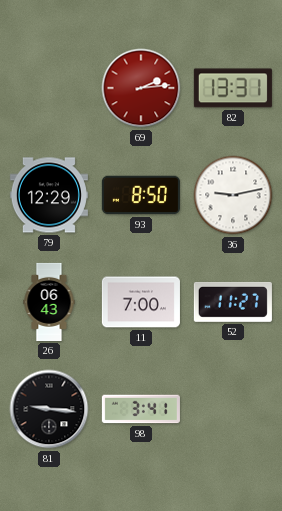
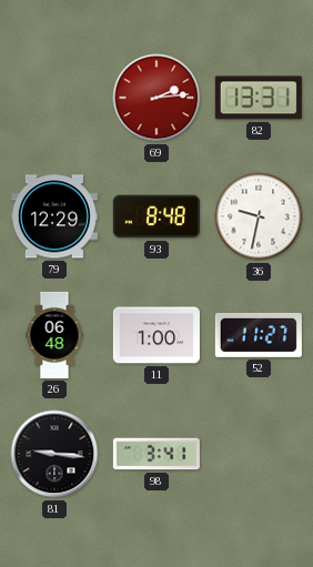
93: 8:50 -> 8:48 (156, 216)
36: 9:13 -> 9:32 (259, 216)
26: 06:43 -> 06:48 (54, 335)
11: 7:00 -> 1:00 (156, 335)
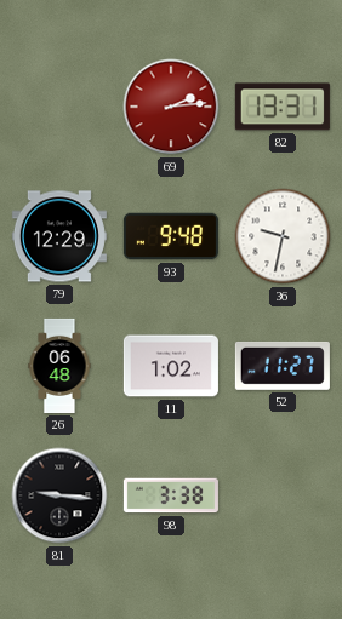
93: 8:48 -> 9:48 (171, 236)
11: 1:00 -> 1:02 (171, 366)
98: 3:41 -> 3:38 (171, 495)
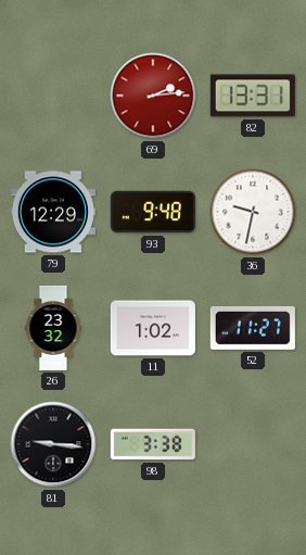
26: 06:48 -> 23:32 (53, 328)
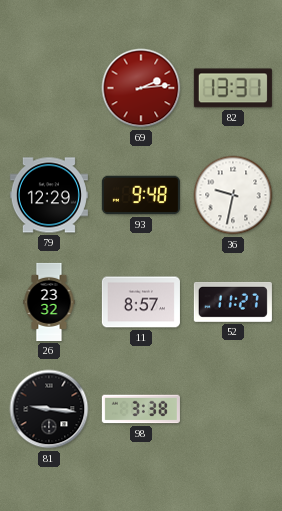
11: 1:02 -> 8:57 (141, 302)
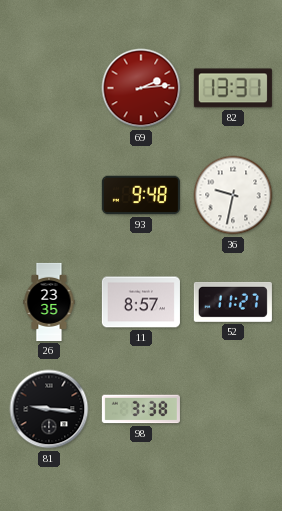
79: 12:29 -> none (49, 195)
26: 23:32 -> 23:35 (49, 302)
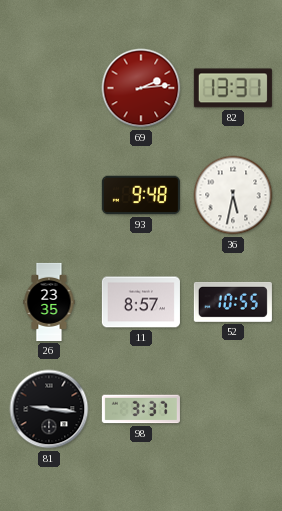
36: 9:32 -> 5:32 (233, 195)
52: 11:27 -> 10:55 (233, 302)
98: 3:38 -> 3:37 (141, 409)
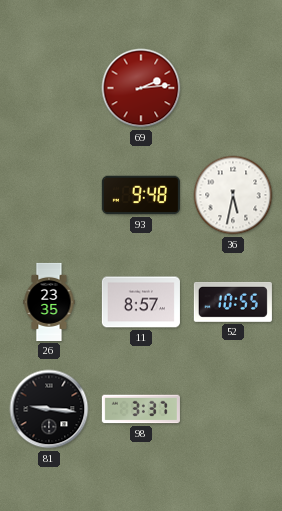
82: 13:31 -> none (233, 88)
